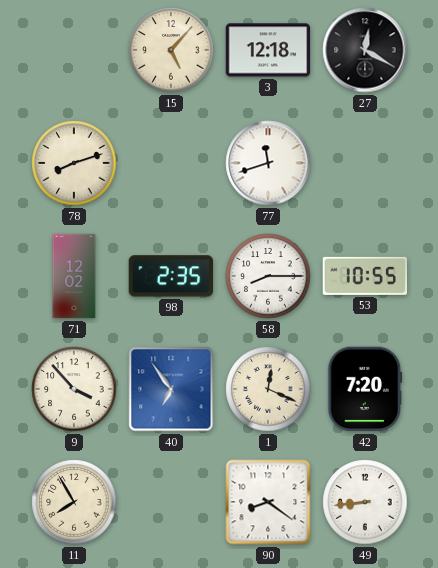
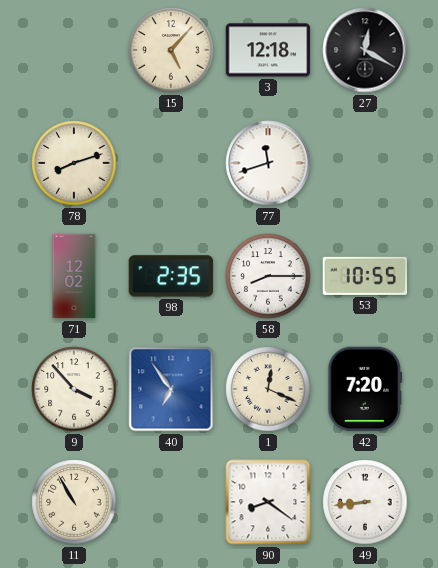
11: 7:55 -> 10:55 (74, 502)
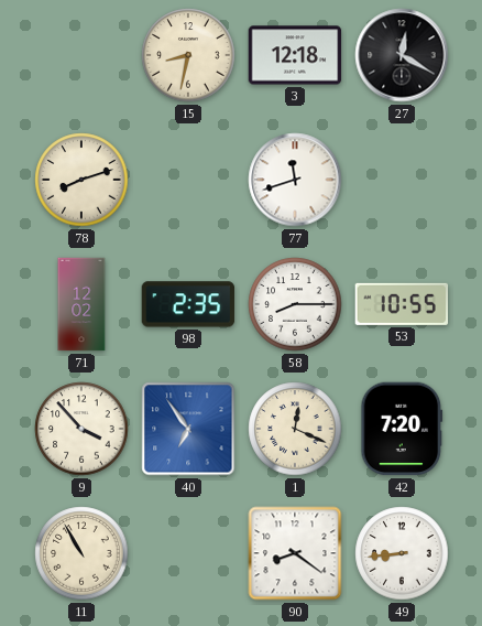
15: 5:07 -> 8:32 (188, 55)
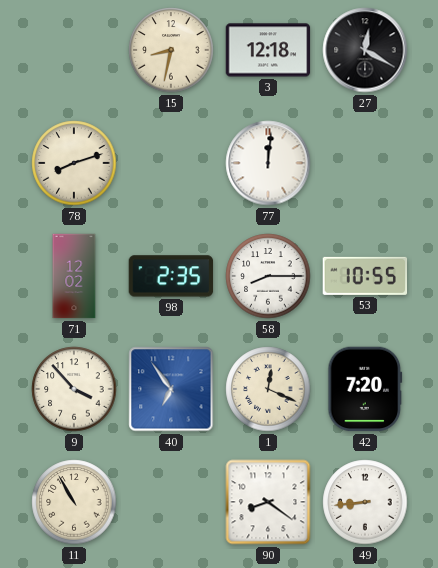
77: 11:42 -> 12:01 (268, 163)
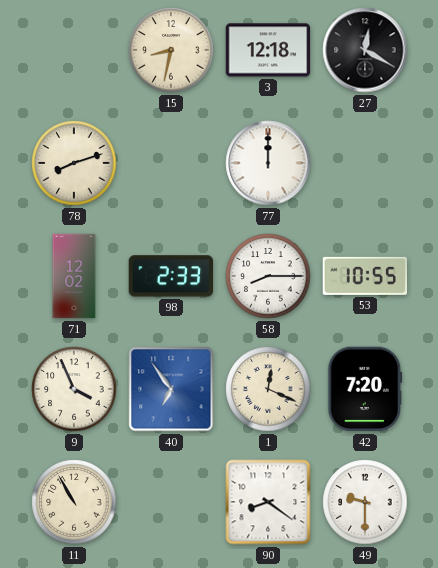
77: 12:01 -> 12:00 (268, 163)
98: 2:35 -> 2:33 (171, 276)
9: 3:53 -> 3:56 (74, 389)
49: 8:44 -> 9:30 (365, 502)
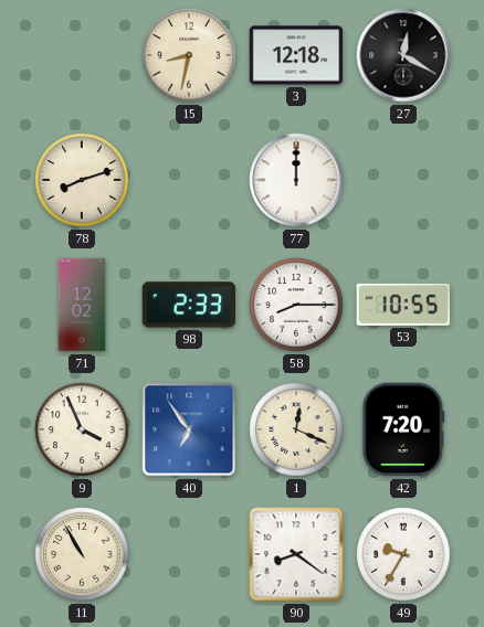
49: 9:30 -> 9:35 (403, 554)
